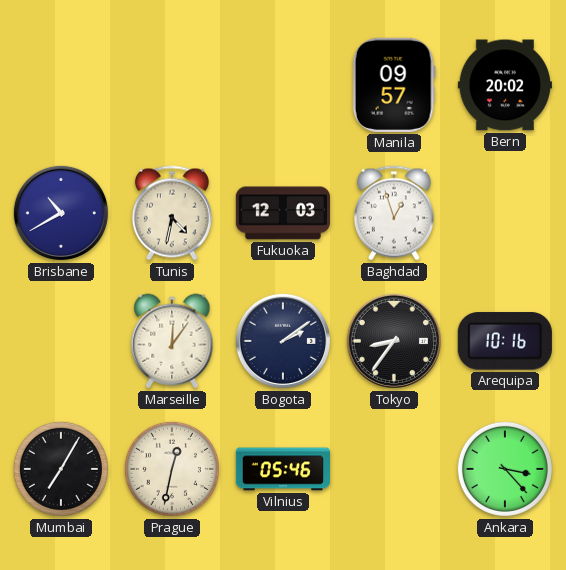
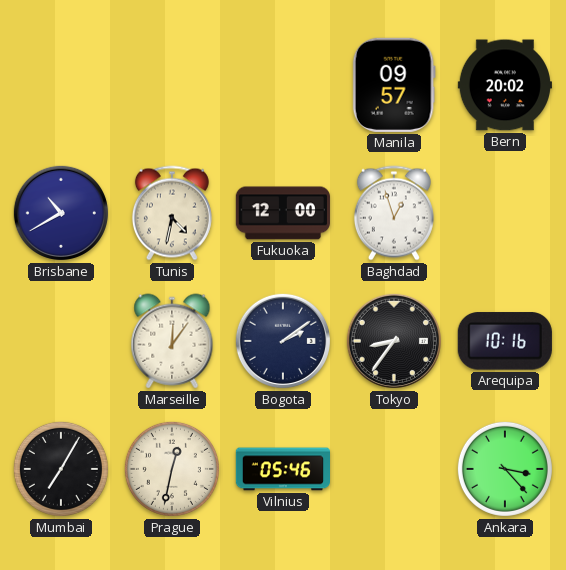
Fukuoka: 12:03 -> 12:00 (283, 213)
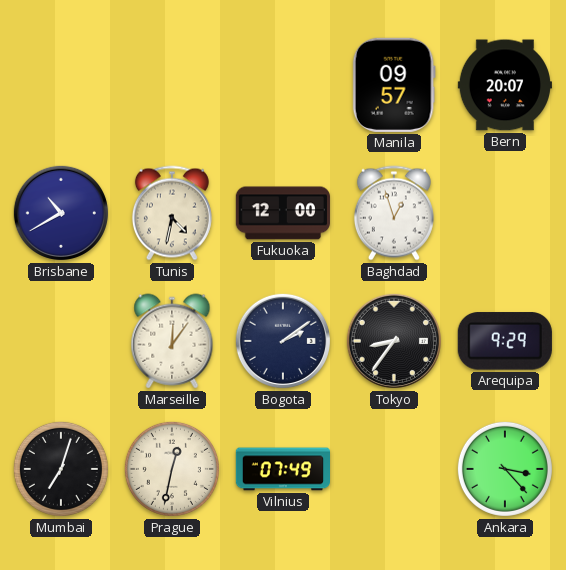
Bern: 20:02 -> 20:07 (505, 85)
Arequipa: 10:16 -> 9:29 (505, 341)
Mumbai: 7:05 -> 7:03 (61, 469)
Vilnius: 05:46 -> 07:49 (282, 469)
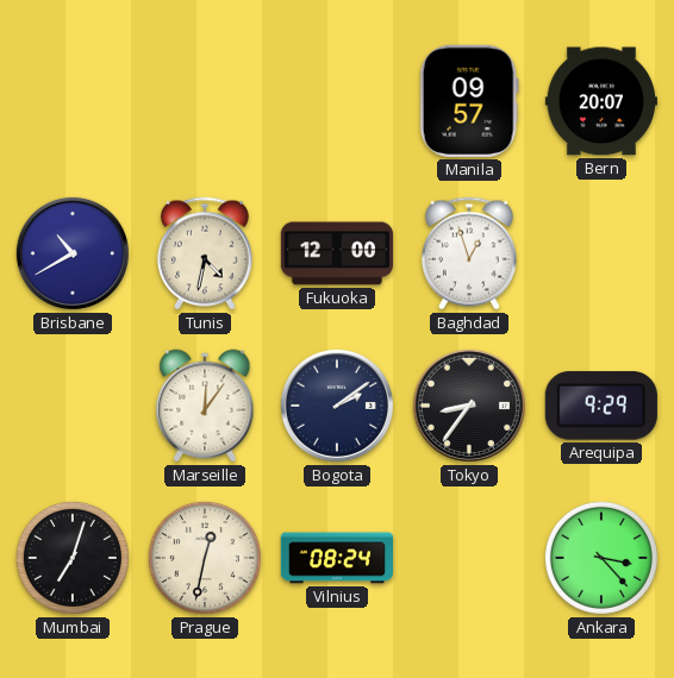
Vilnius: 07:49 -> 08:24 (336, 558)
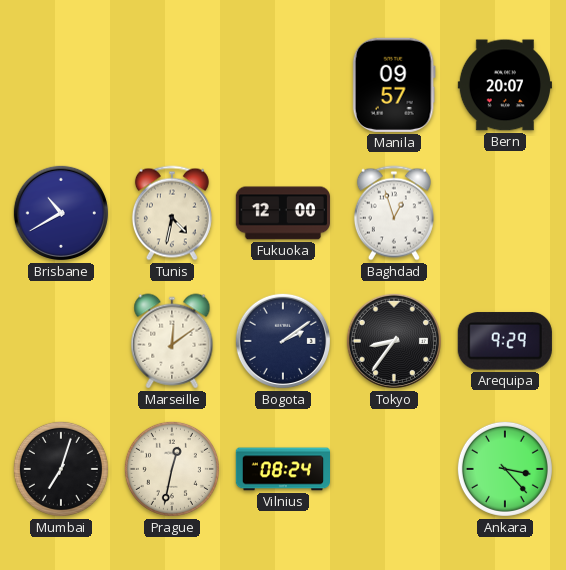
Marseille: 12:06 -> 12:09 (172, 341)
